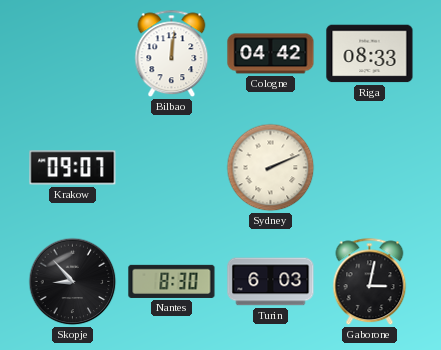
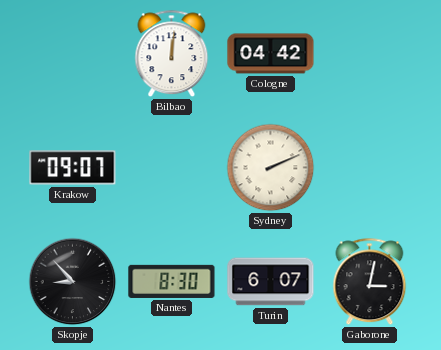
Riga: 08:33 -> none (370, 54)
Turin: 6:03 -> 6:07 (271, 282)
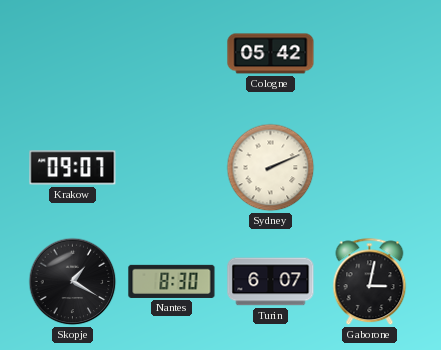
Bilbao: 12:01 -> none (172, 54)
Cologne: 04:42 -> 05:42 (271, 54)
Skopje: 8:53 -> 1:20 (73, 282)
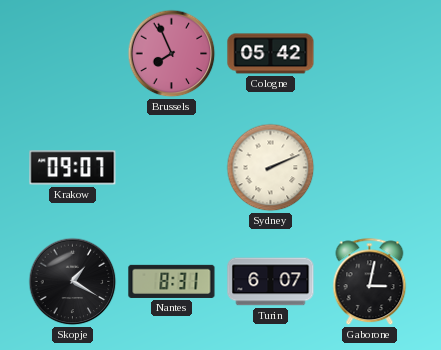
Brussels: none -> 7:56 (172, 54)
Nantes: 8:30 -> 8:31 (172, 281)
